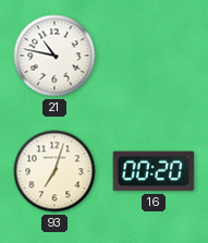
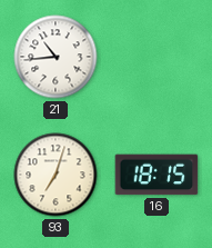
21: 10:47 -> 10:44 (55, 57)
16: 00:20 -> 18:15 (157, 175)
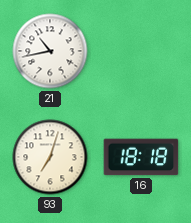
21: 10:44 -> 10:43 (50, 51)
16: 18:15 -> 18:18 (141, 157)
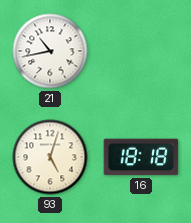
93: 7:03 -> 5:03 (50, 157)
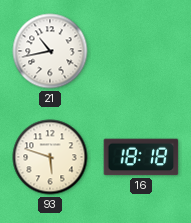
93: 5:03 -> 5:48 (50, 157)
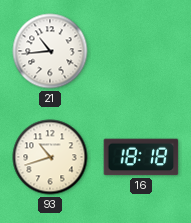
21: 10:43 -> 10:44 (50, 51)
93: 5:48 -> 10:42 (50, 157)
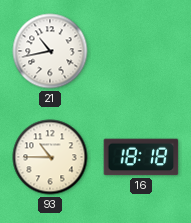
21: 10:44 -> 10:43 (50, 51)
93: 10:42 -> 10:45 (50, 157)
